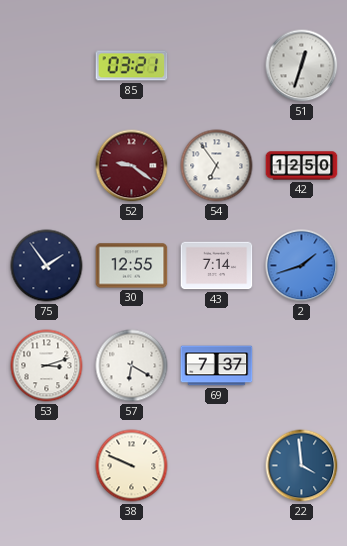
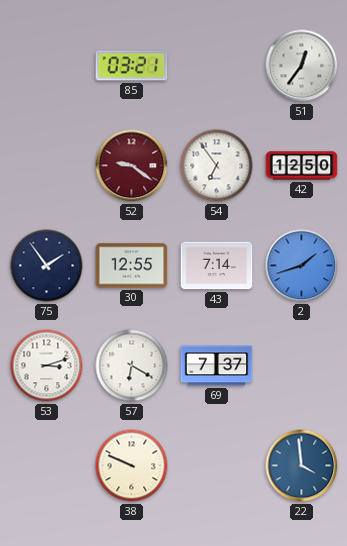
51: 12:33 -> 12:36 (302, 66)
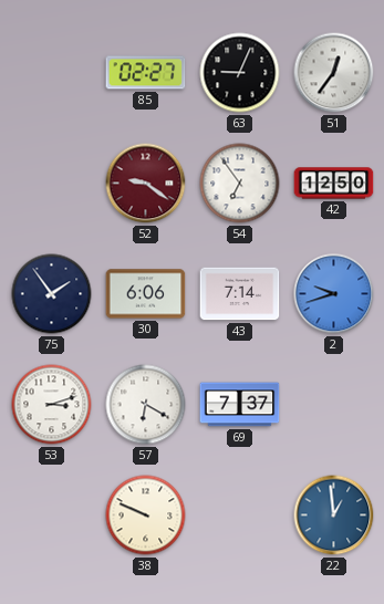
85: 03:21 -> 02:27 (146, 73)
63: none -> 9:04 (240, 73)
30: 12:55 -> 6:06 (146, 294)
2: 1:42 -> 9:42 (334, 294)
22: 3:59 -> 12:59 (334, 516)
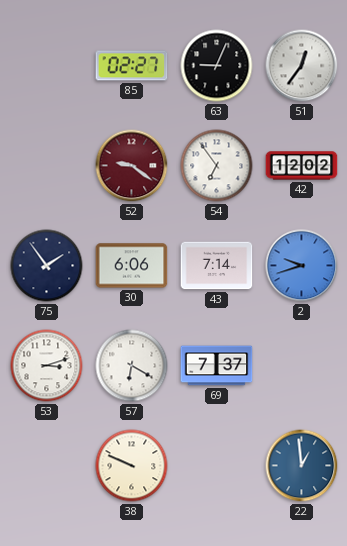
42: 12:50 -> 12:02 (302, 166)
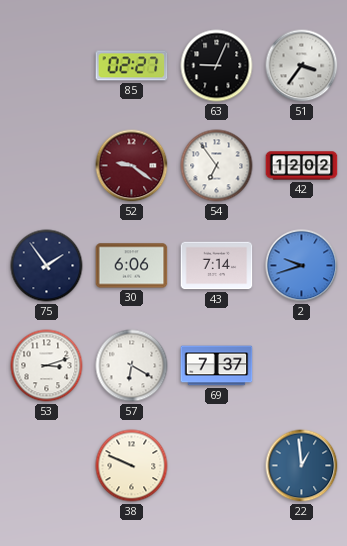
51: 12:36 -> 3:36 (302, 66)
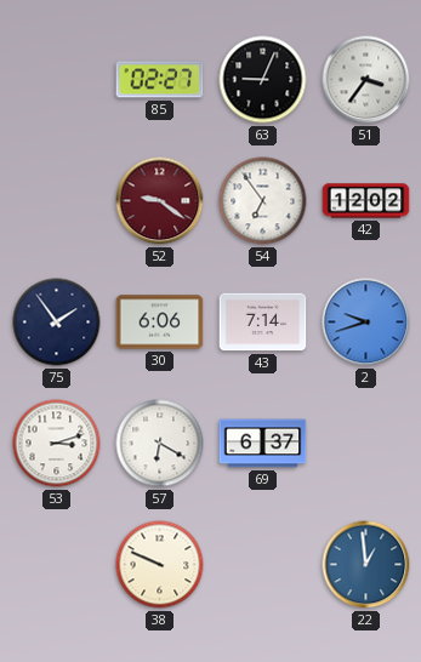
69: 7:37 -> 6:37 (263, 444)
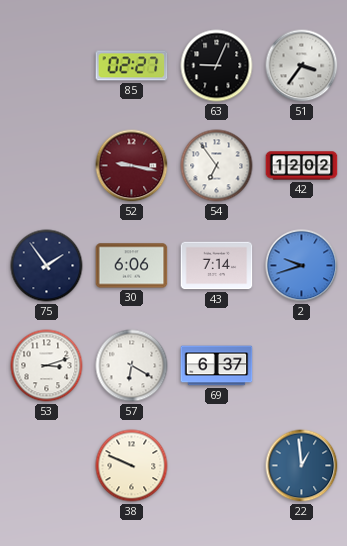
52: 9:21 -> 9:17 (132, 166)
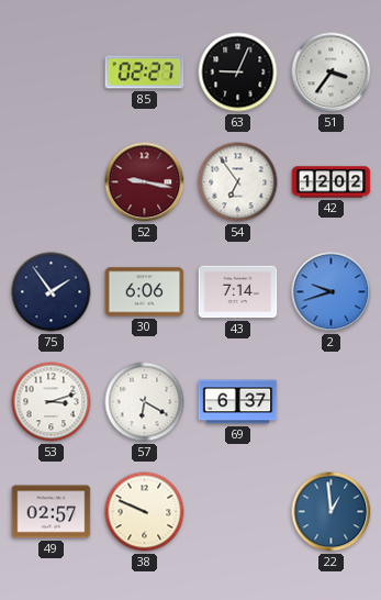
49: none -> 02:57 (52, 512)
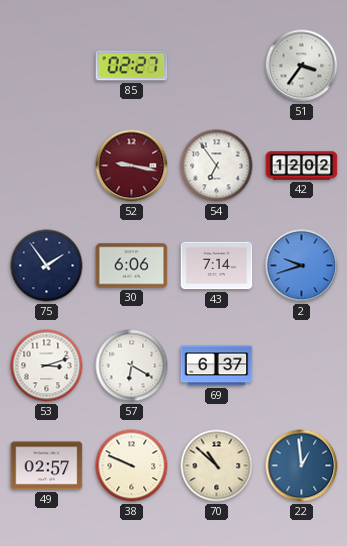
63: 9:04 -> none (238, 73)
70: none -> 10:52 (217, 466)
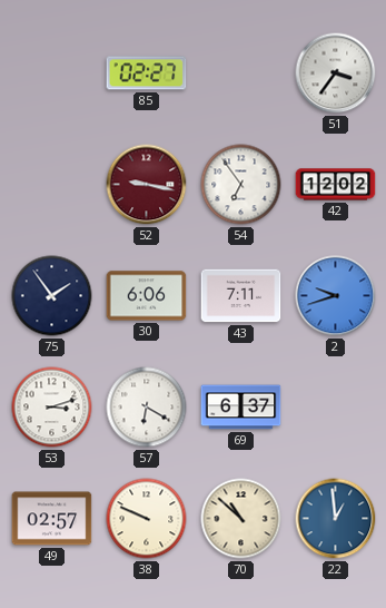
43: 7:14 -> 7:11 (241, 296)
